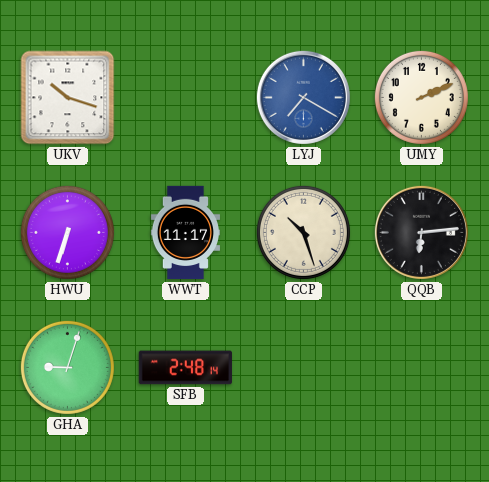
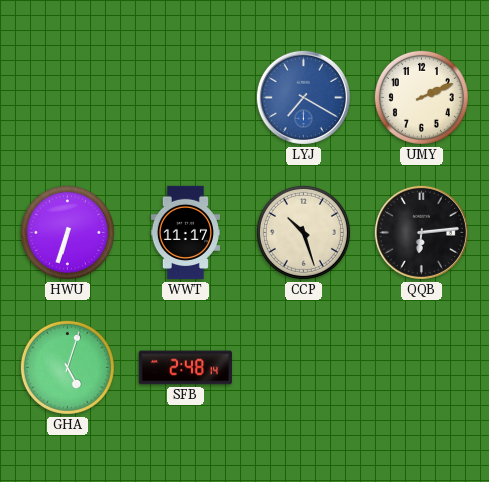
UKV: 10:18 -> none (68, 98)
GHA: 9:03 -> 5:03 (67, 367)
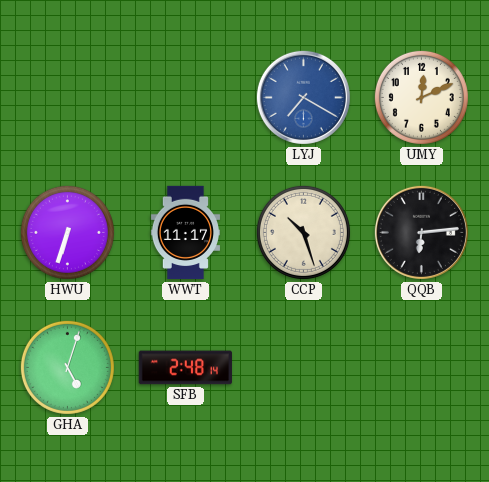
UMY: 2:11 -> 12:11 (421, 97)
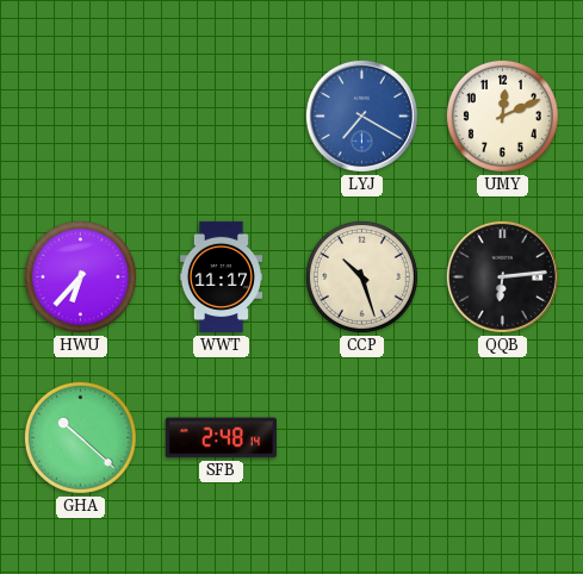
HWU: 6:33 -> 6:37 (80, 276)
GHA: 5:03 -> 10:22 (80, 437)
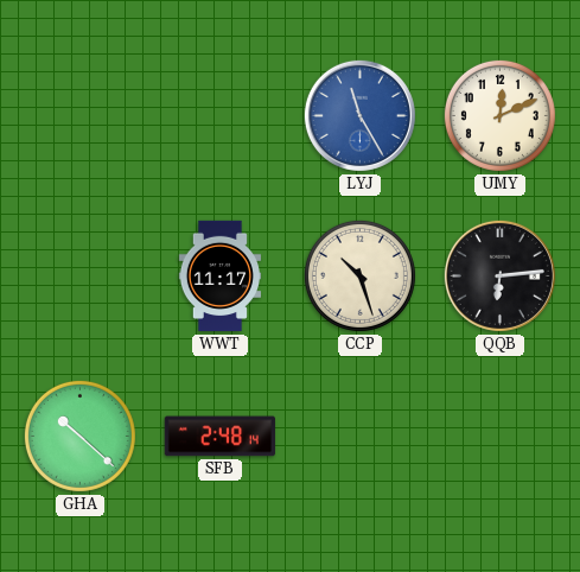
LYJ: 7:20 -> 11:25 (359, 115)
HWU: 6:37 -> none (80, 276)
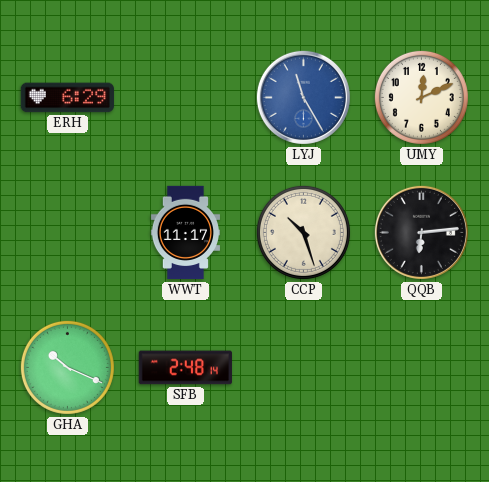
ERH: none -> 6:29 (67, 98)
GHA: 10:22 -> 10:19 (67, 367)
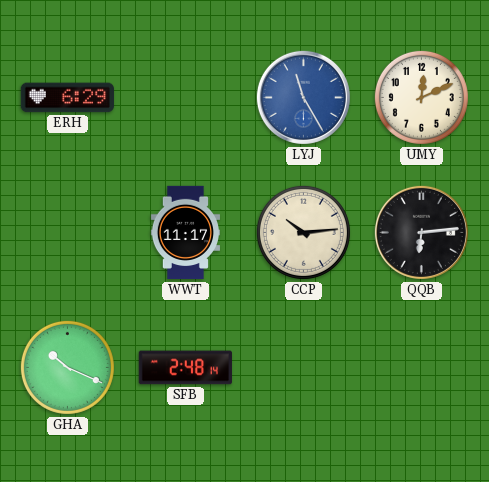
CCP: 10:27 -> 10:14 (303, 232)
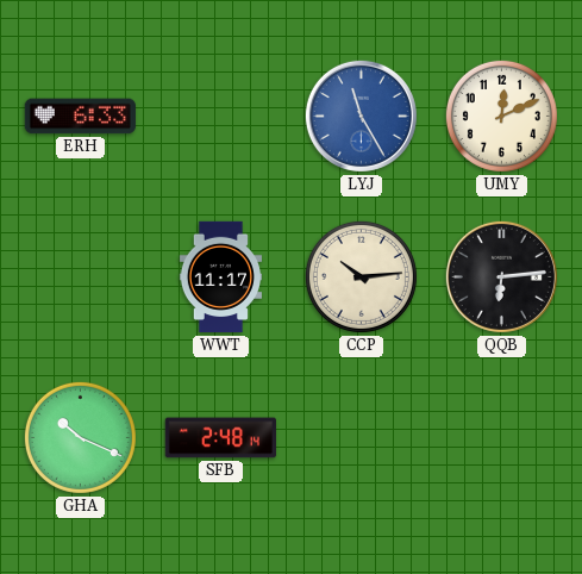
ERH: 6:29 -> 6:33 (80, 117)
